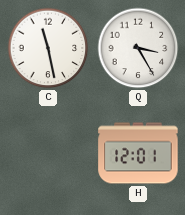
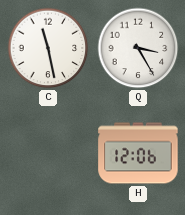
H: 12:01 -> 12:06 (138, 153)
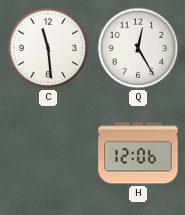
C: 11:28 -> 11:29 (48, 48)
Q: 3:25 -> 12:25 (138, 48)
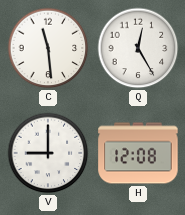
V: none -> 9:00 (48, 153)
H: 12:06 -> 12:08 (138, 153)
